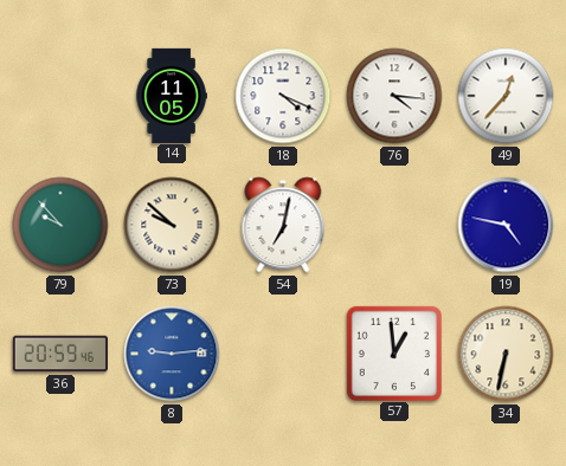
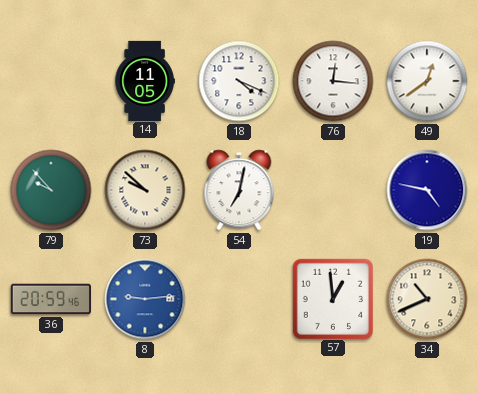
76: 4:16 -> 12:16 (333, 81)
49: 12:37 -> 12:39 (427, 81)
34: 6:32 -> 10:41 (427, 299)
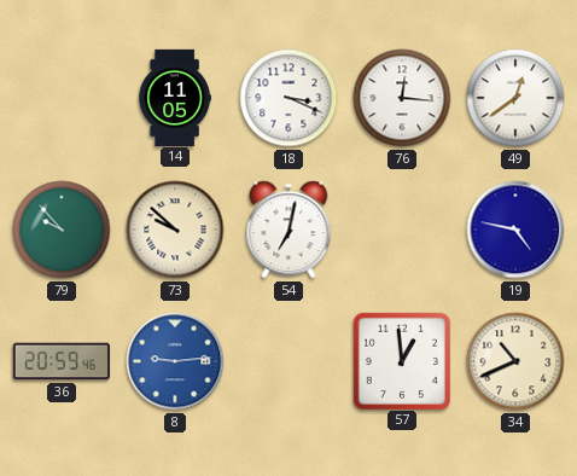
18: 4:19 -> 3:19 (288, 98)
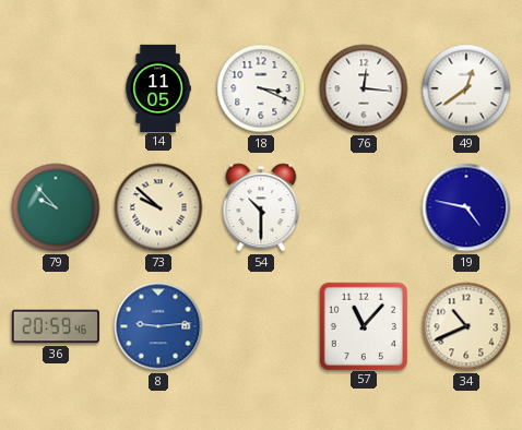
54: 7:02 -> 10:30 (261, 207)
57: 12:59 -> 11:07 (363, 325)
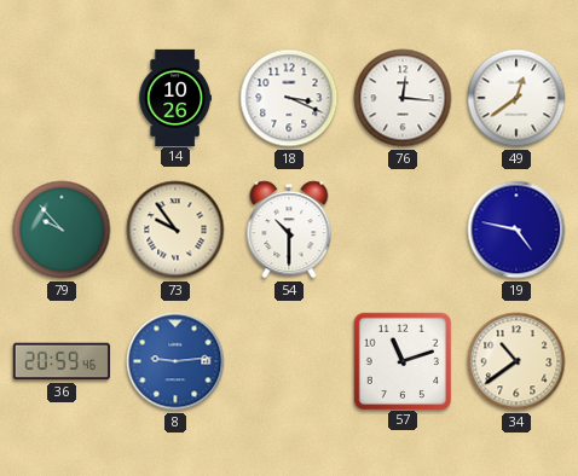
14: 11:05 -> 10:26 (175, 97)
73: 9:52 -> 9:54 (175, 230)
57: 11:07 -> 11:12 (401, 360)
34: 10:41 -> 10:39 (516, 361)
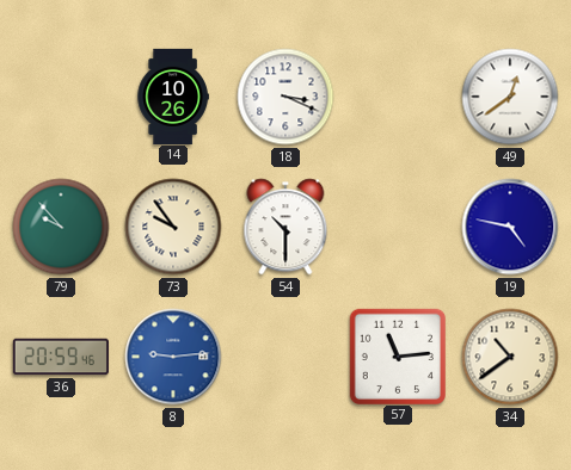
76: 12:16 -> none (403, 98)
57: 11:12 -> 11:14 (397, 355)
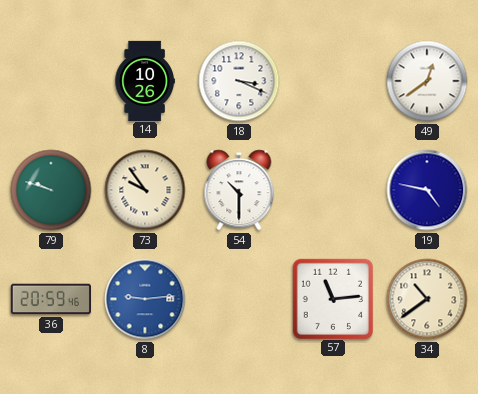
79: 9:53 -> 9:48 (51, 190)
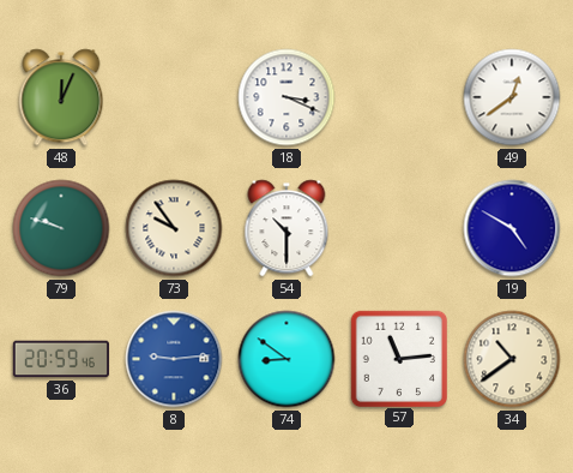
48: none -> 12:04 (61, 97)
14: 10:26 -> none (145, 80)
19: 4:47 -> 4:50 (512, 228)
74: none -> 8:51 (286, 359)
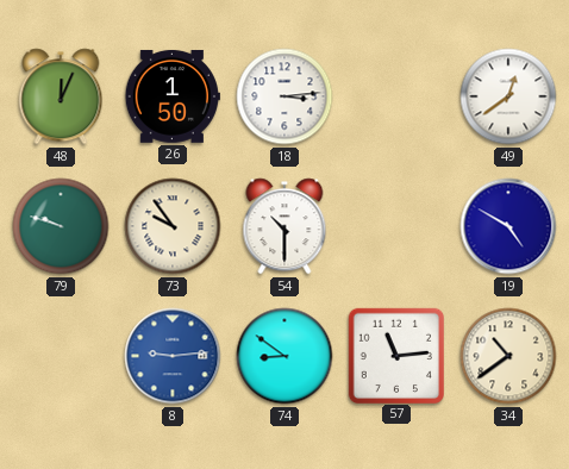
26: none -> 1:50 (173, 96)
18: 3:19 -> 3:14 (284, 96)
36: 20:59 -> none (61, 359)
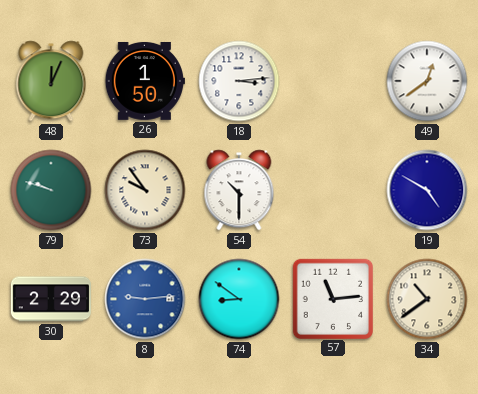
30: none -> 2:29 (51, 299)
